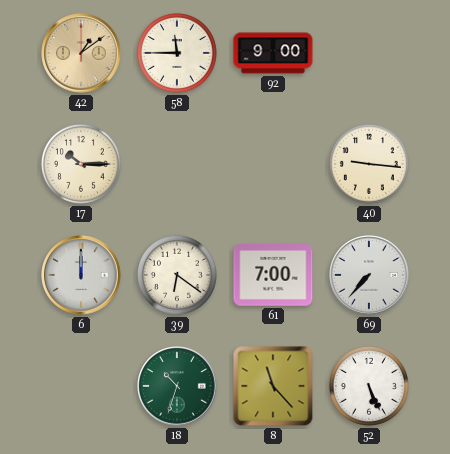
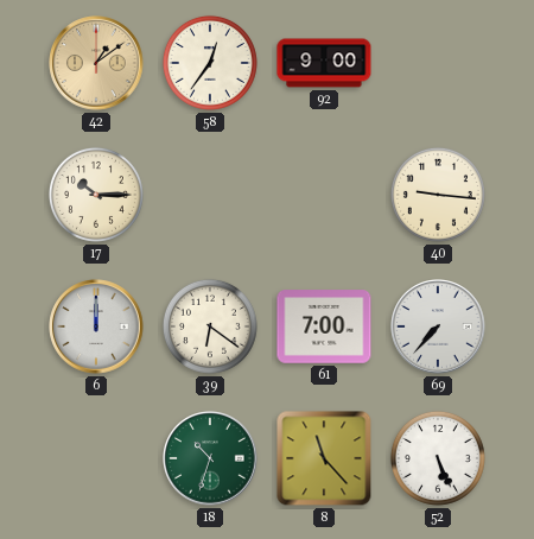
58: 11:45 -> 12:36 (210, 63)
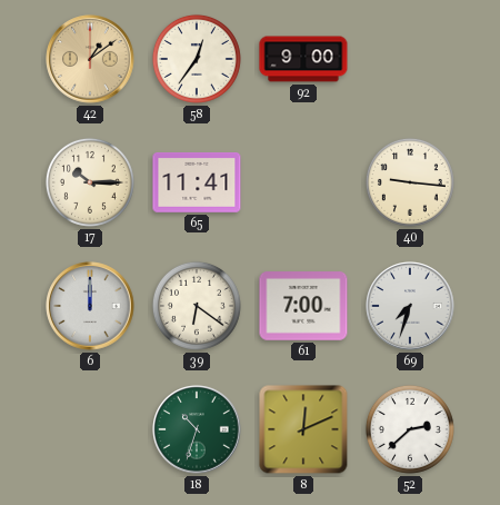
65: none -> 11:41 (197, 184)
69: 7:37 -> 7:33 (410, 306)
8: 11:23 -> 12:11 (303, 429)
52: 5:26 -> 2:38 (410, 429)
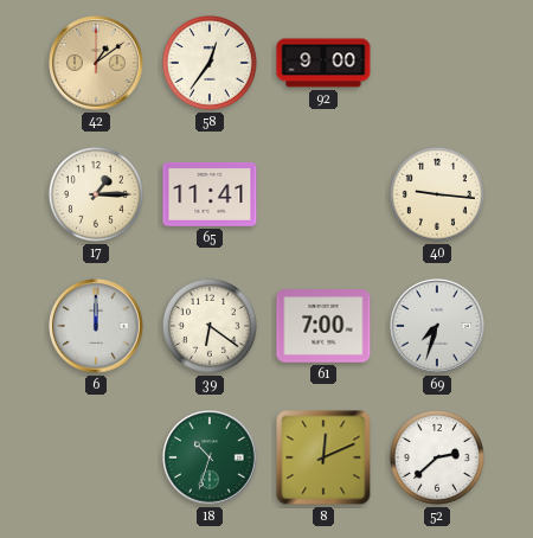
17: 10:15 -> 1:15 (96, 194)
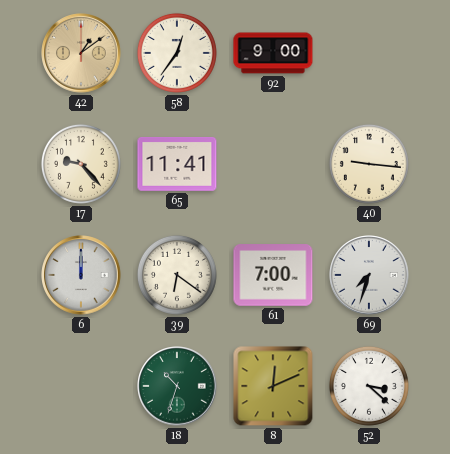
17: 1:15 -> 9:23 (81, 164)
52: 2:38 -> 3:22 (369, 386)
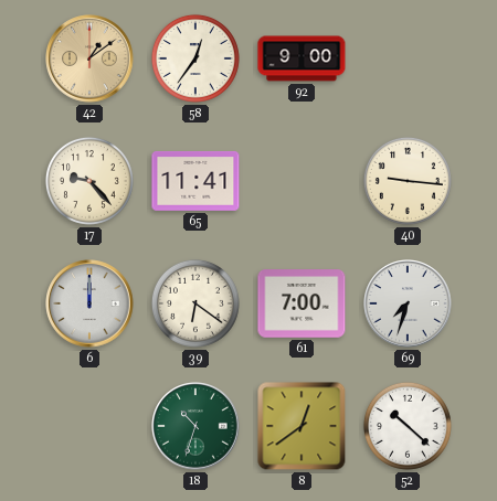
8: 12:11 -> 12:39 (302, 426)
52: 3:22 -> 10:22 (408, 426)
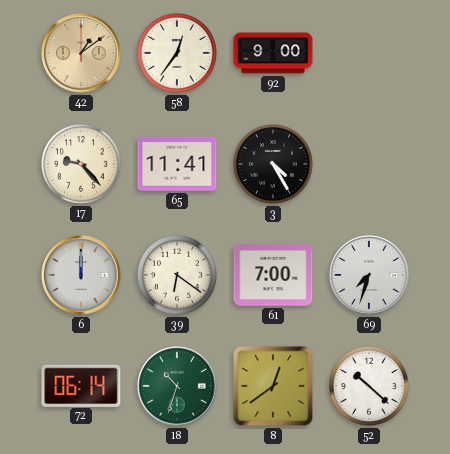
3: none -> 4:25 (273, 164)
40: 9:16 -> none (408, 181)
72: none -> 06:14 (81, 385)
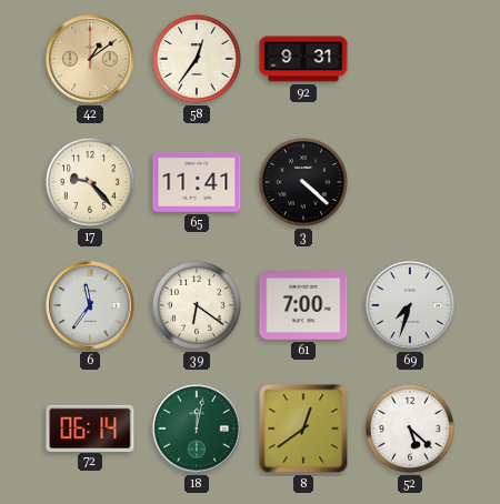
92: 9:00 -> 9:31 (303, 59)
3: 4:25 -> 4:22 (303, 182)
6: 12:00 -> 11:36 (90, 305)
18: 10:33 -> 12:02 (197, 429)
52: 10:22 -> 5:22 (410, 429)
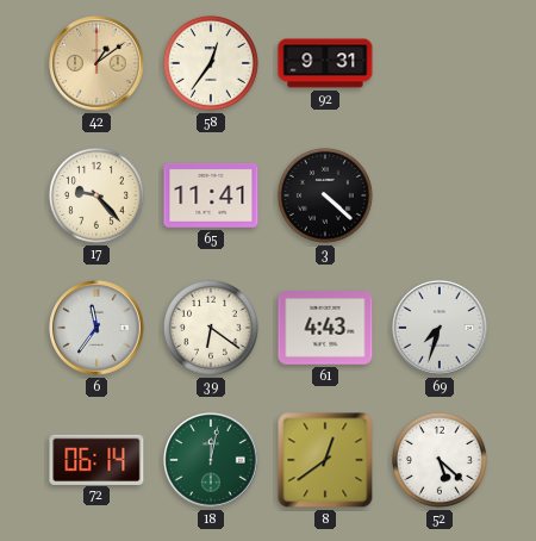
61: 7:00 -> 4:43 (325, 328)
